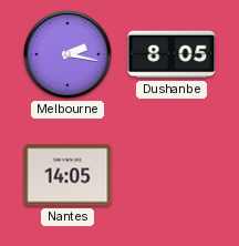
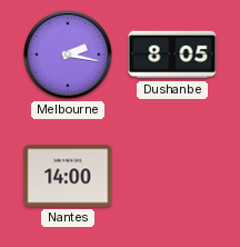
Nantes: 14:05 -> 14:00 (68, 176)
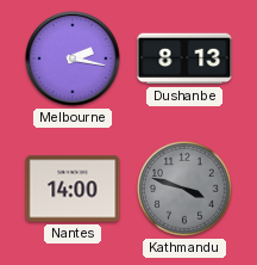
Dushanbe: 8:05 -> 8:13 (184, 58)
Kathmandu: none -> 3:48 (184, 189)
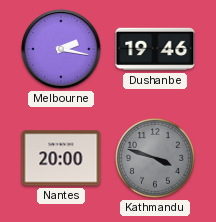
Dushanbe: 8:13 -> 19:46 (155, 49)
Nantes: 14:00 -> 20:00 (61, 158)
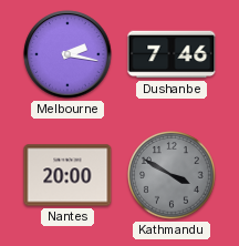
Dushanbe: 19:46 -> 7:46 (172, 54)
Kathmandu: 3:48 -> 3:50 (172, 175)
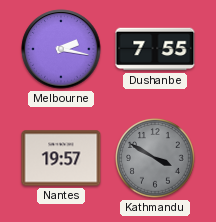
Dushanbe: 7:46 -> 7:55 (155, 49)
Nantes: 20:00 -> 19:57 (61, 158)
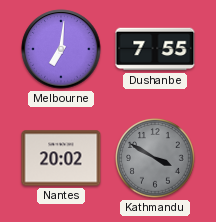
Melbourne: 2:17 -> 7:01 (61, 49)
Nantes: 19:57 -> 20:02 (61, 158)
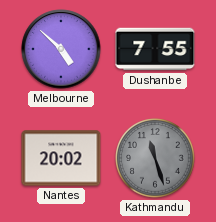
Melbourne: 7:01 -> 4:52 (61, 49)
Kathmandu: 3:50 -> 11:27 (155, 158)
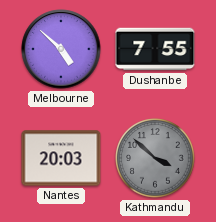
Nantes: 20:02 -> 20:03 (61, 158)
Kathmandu: 11:27 -> 3:52 (155, 158)
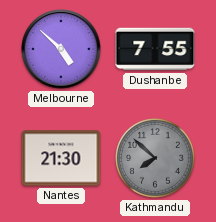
Nantes: 20:03 -> 21:30 (61, 158)
Kathmandu: 3:52 -> 7:52 (155, 158)
